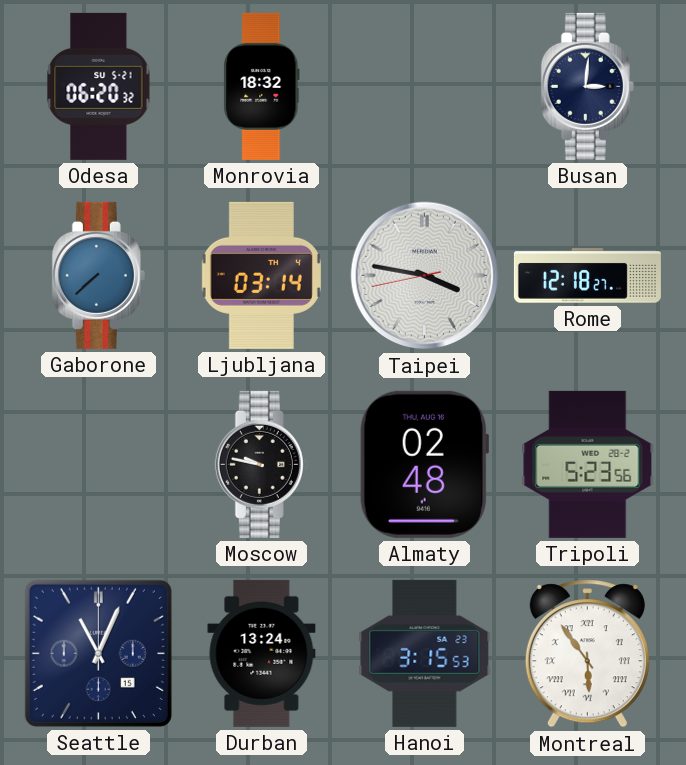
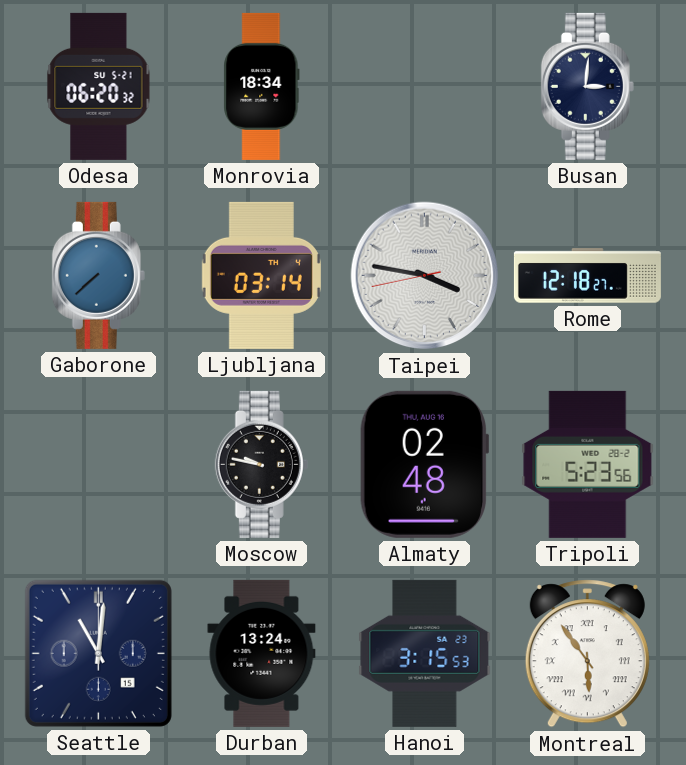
Monrovia: 18:32 -> 18:34 (262, 86)
Seattle: 11:04 -> 11:01 (98, 653)
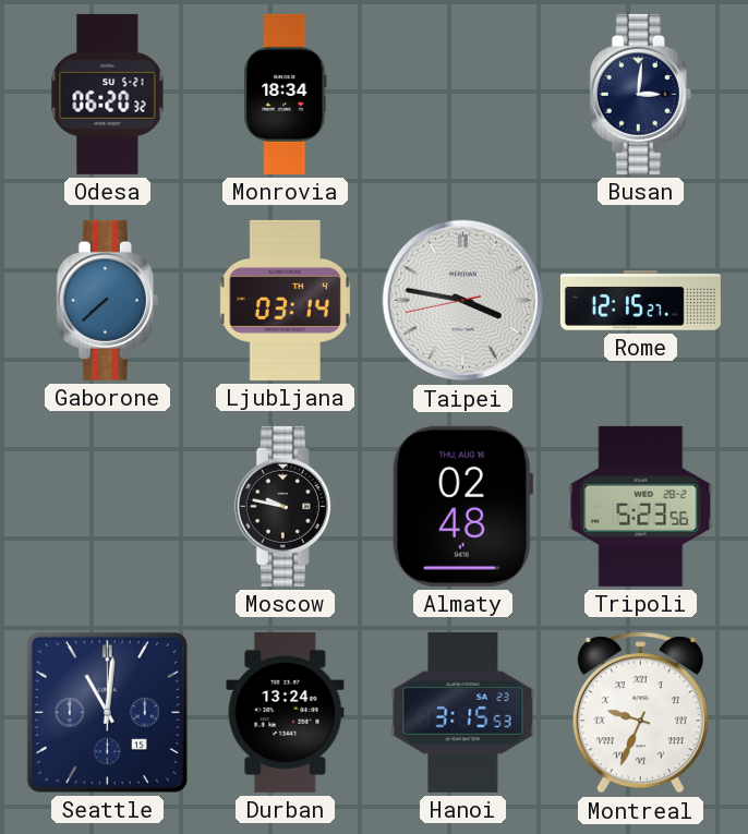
Rome: 12:18 -> 12:15 (640, 301)
Montreal: 5:54 -> 9:34 (640, 713)
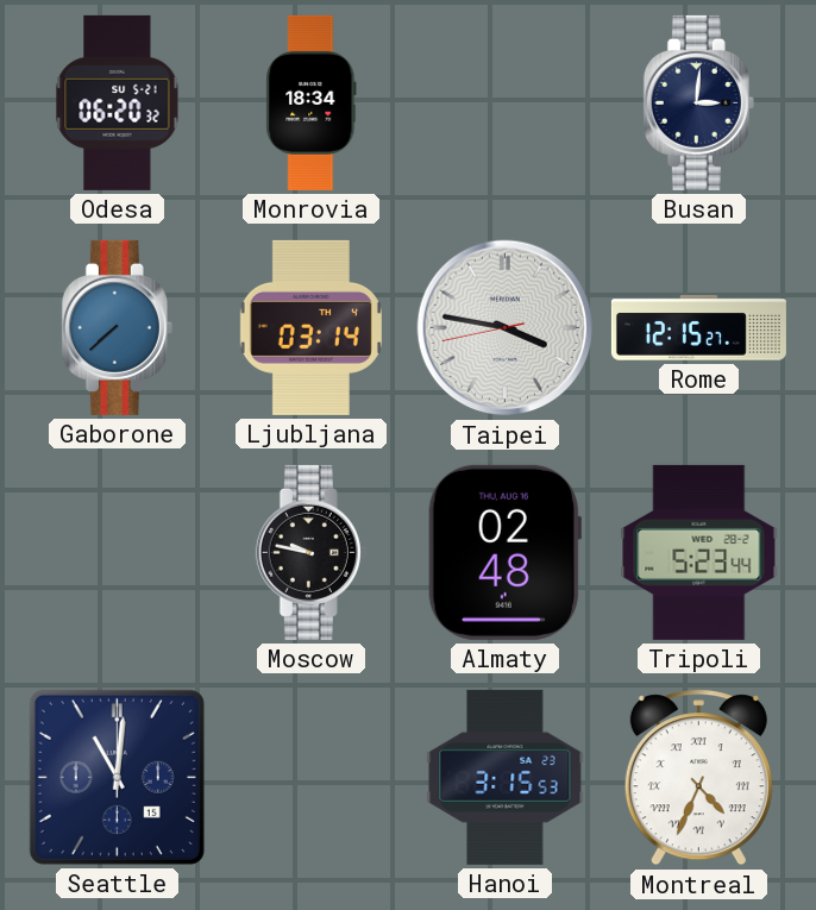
Tripoli: 5:23:56 -> 5:23:44 (699, 552)
Durban: 13:24 -> none (286, 712)
Montreal: 9:34 -> 4:34 (698, 778)
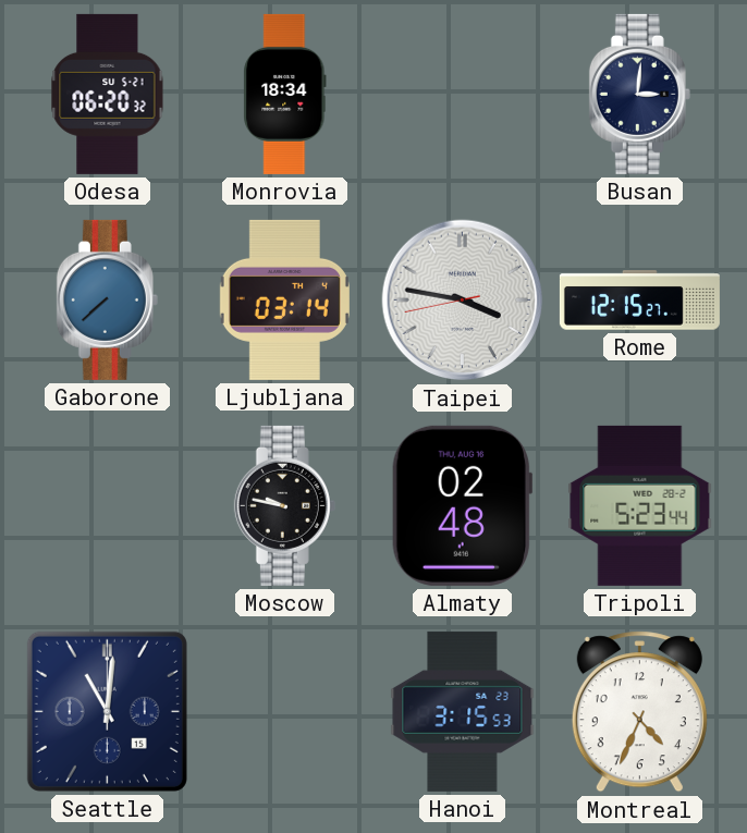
Montreal numerals: Roman -> Arabic (639, 712)
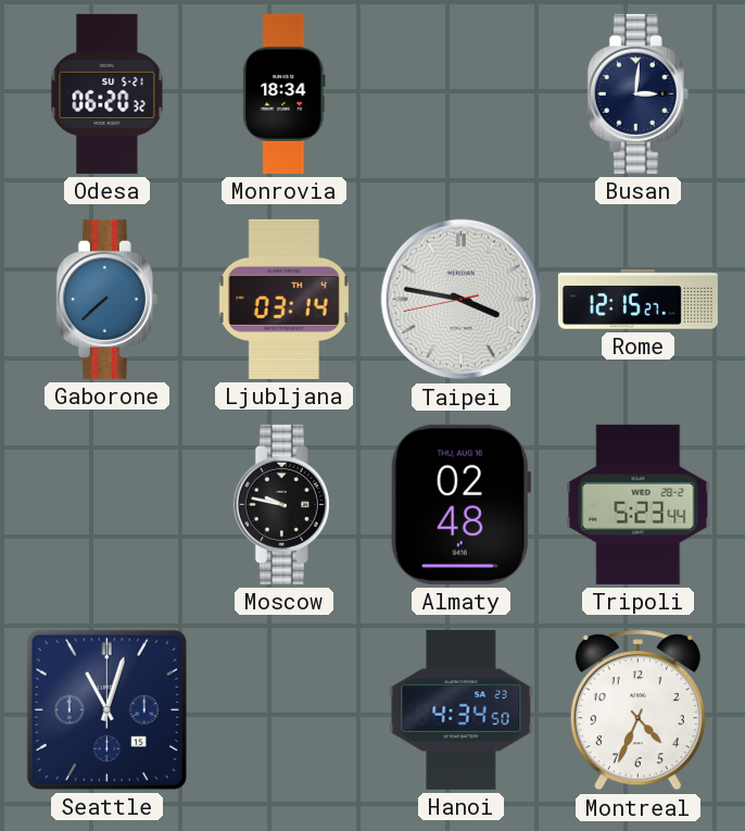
Seattle: 11:01 -> 11:03 (106, 709)
Hanoi: 3:15 -> 4:34 (462, 709)
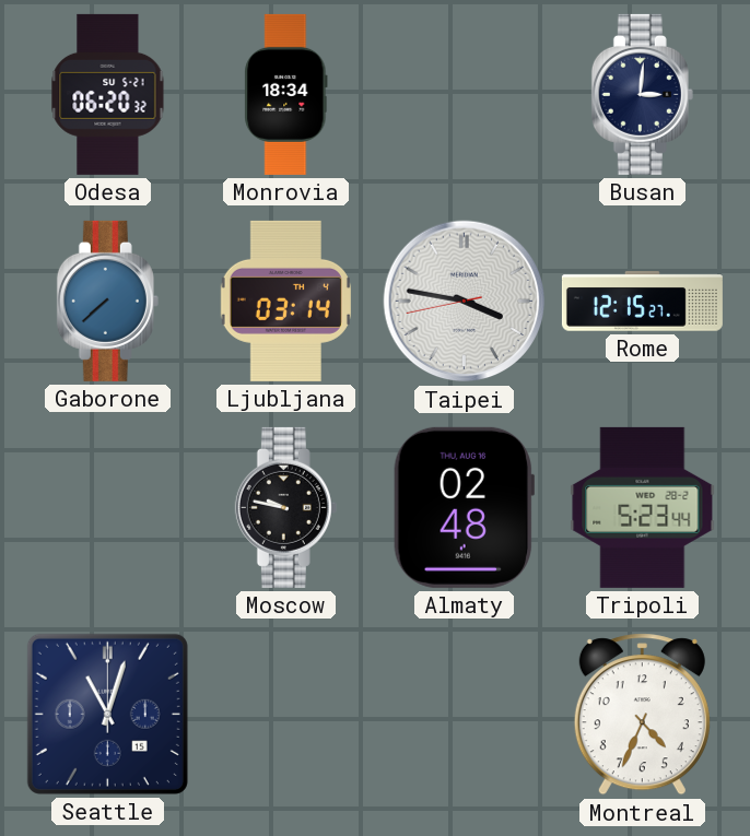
Hanoi: 4:34 -> none (462, 709)
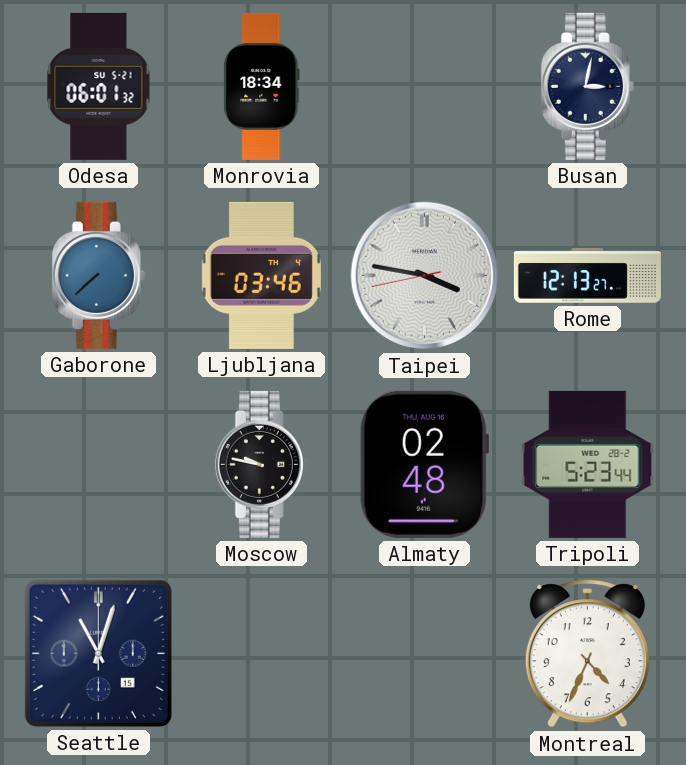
Odesa: 06:20 -> 06:01 (99, 86)
Busan: 3:01 -> 3:02 (587, 86)
Ljubljana: 03:14 -> 03:46 (261, 275)
Rome: 12:15 -> 12:13 (587, 276)
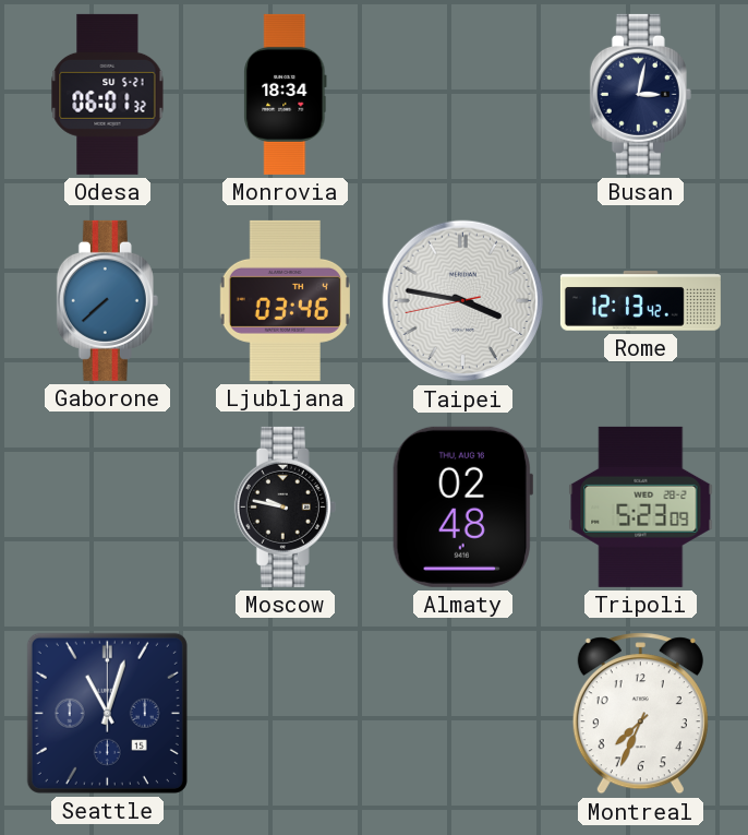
Rome: 12:13:27 -> 12:13:42 (640, 301)
Tripoli: 5:23:44 -> 5:23:09 (641, 506)
Montreal: 4:34 -> 7:34 (640, 714)
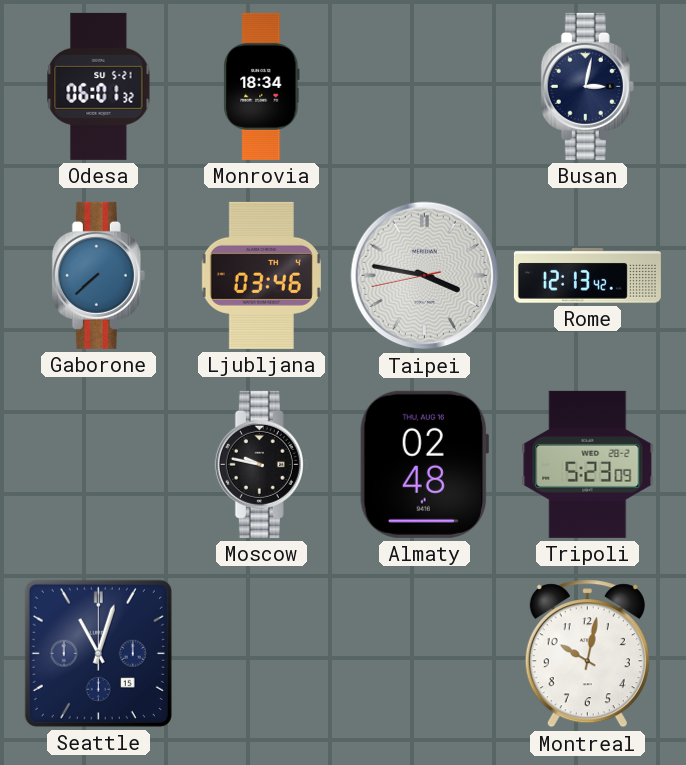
Montreal: 7:34 -> 10:02 (587, 654)
